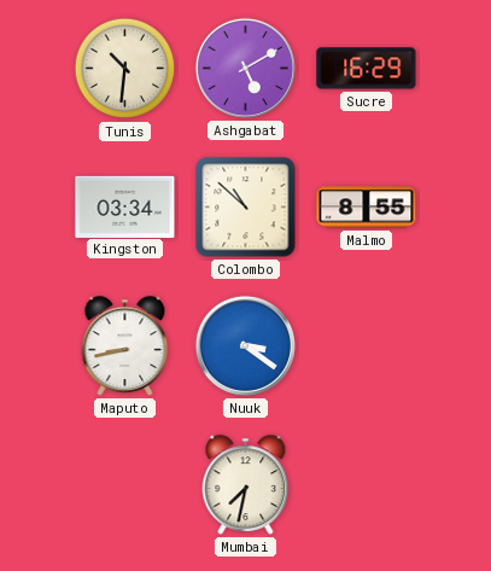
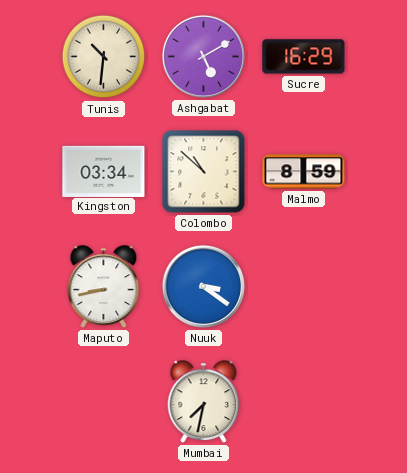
Malmo: 8:55 -> 8:59 (304, 172)
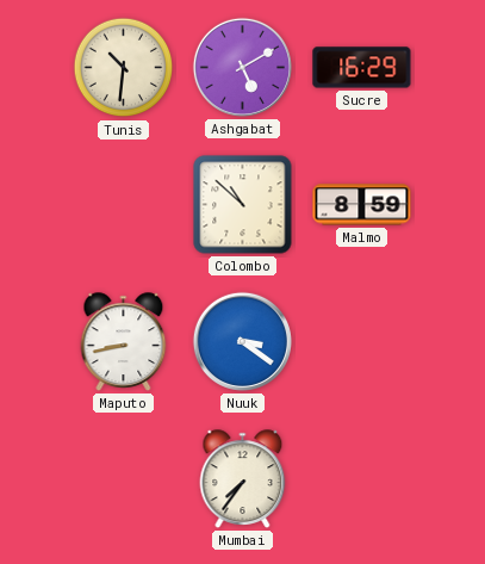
Kingston: 03:34 -> none (104, 171)
Mumbai: 7:32 -> 7:36 (243, 479)
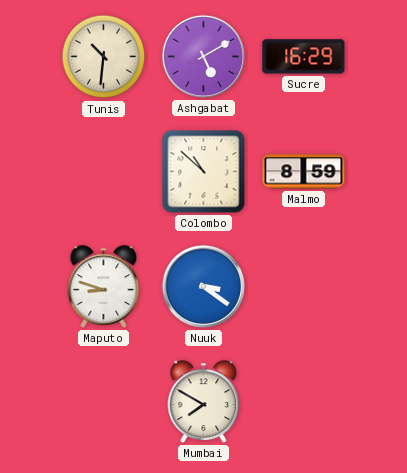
Maputo: 8:43 -> 8:48 (104, 287)
Mumbai: 7:36 -> 7:50 (204, 402)
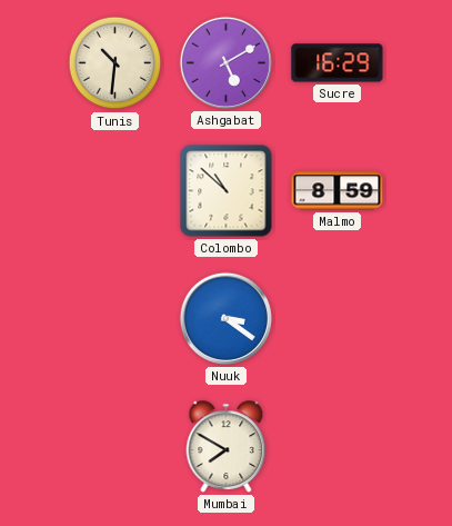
Maputo: 8:48 -> none (104, 287)
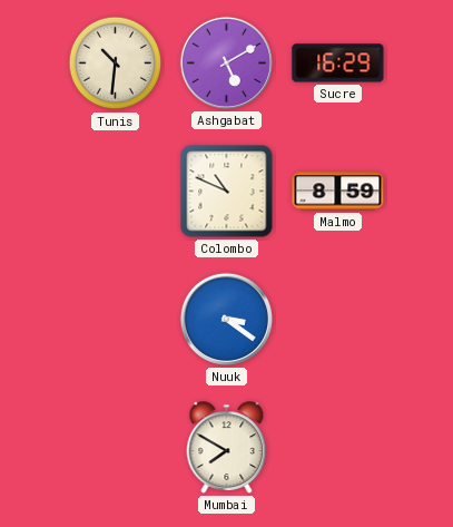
Colombo: 10:52 -> 10:49 (227, 192)
